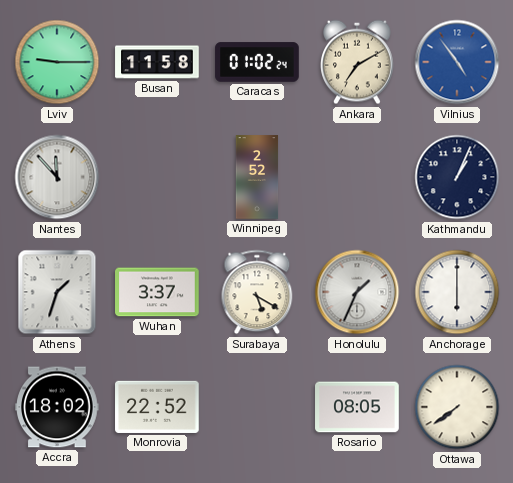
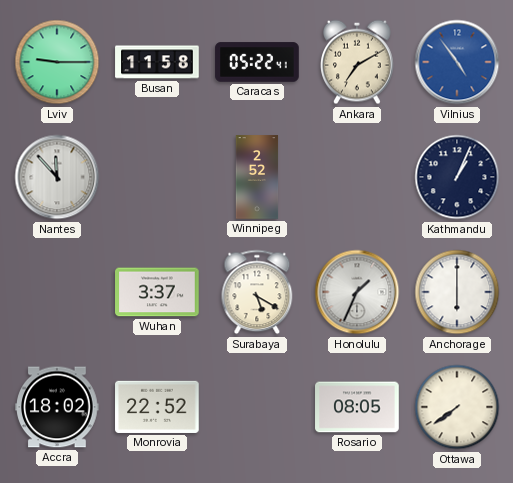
Caracas: 01:02 -> 05:22 (257, 62)
Athens: 1:33 -> none (57, 292)
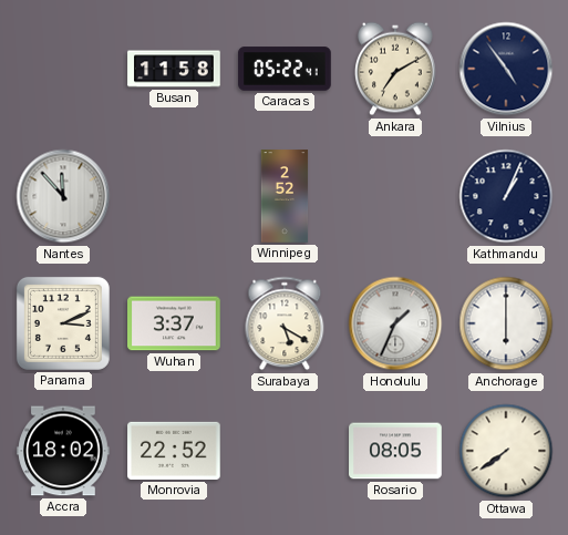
Lviv: 9:15 -> none (57, 62)
Vilnius dial: blue -> navy (506, 69)
Panama: none -> 3:11 (63, 323)
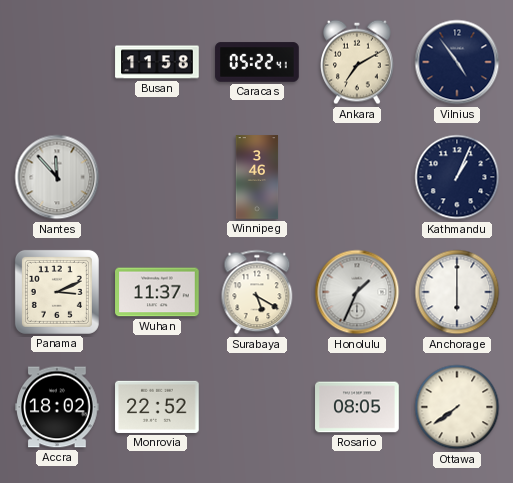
Winnipeg: 2:52 -> 3:46 (257, 177)
Wuhan: 3:37 -> 11:37 (157, 292)
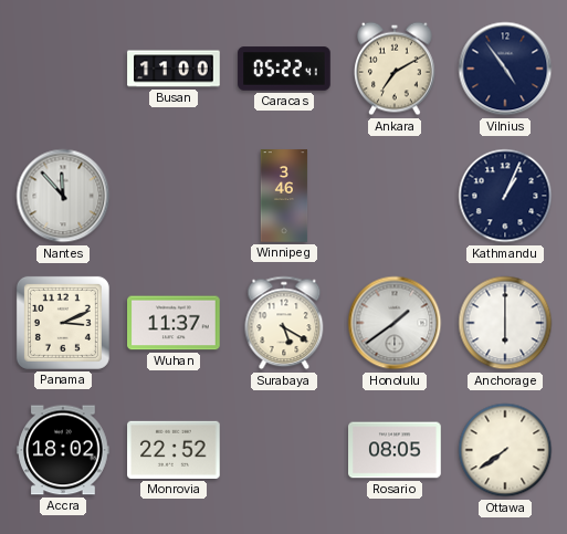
Busan: 11:58 -> 11:00 (174, 69)
Honolulu: 1:34 -> 1:39 (395, 323)
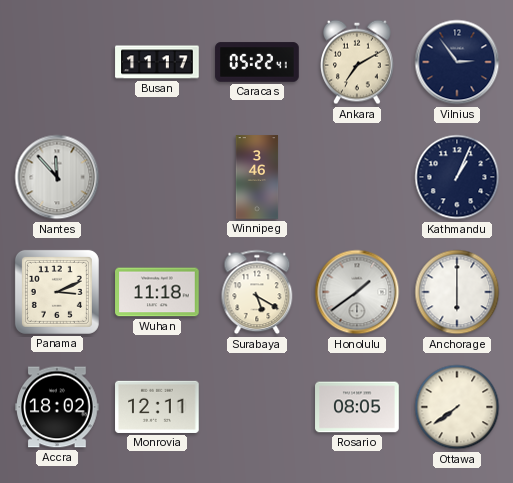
Busan: 11:00 -> 11:17 (157, 62)
Vilnius: 4:54 -> 2:54 (457, 62)
Wuhan: 11:37 -> 11:18 (157, 292)
Monrovia: 22:52 -> 12:11 (157, 407)
